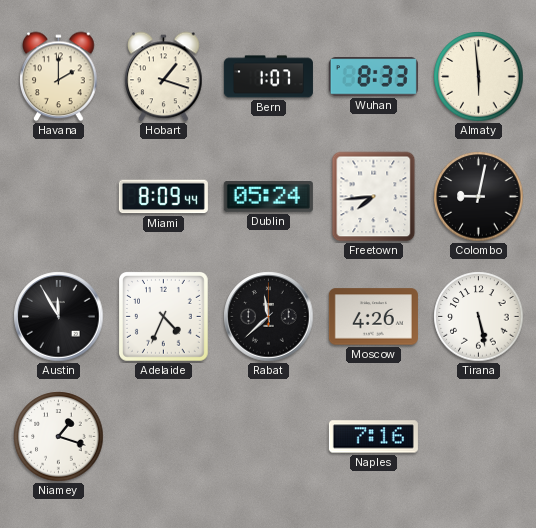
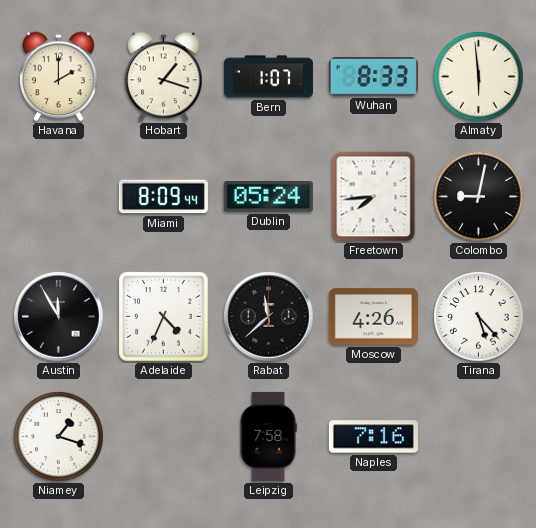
Tirana: 5:28 -> 5:23 (479, 317)
Leipzig: none -> 7:58 (268, 436)
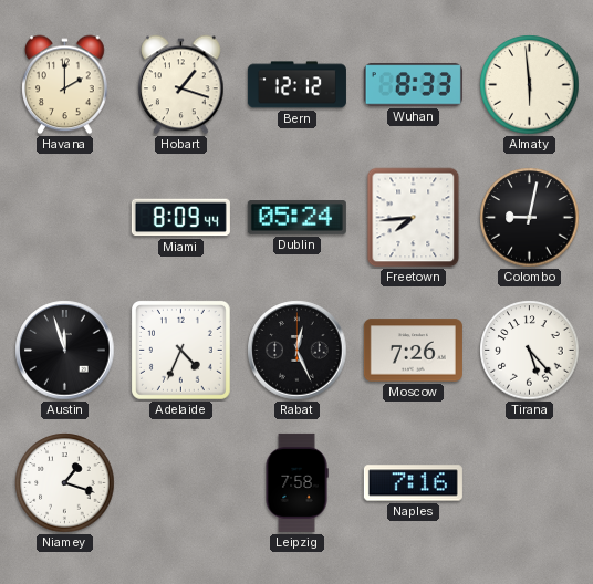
Bern: 1:07 -> 12:12 (296, 85)
Austin: 11:55 -> 11:57 (65, 351)
Rabat: 11:38 -> 12:26 (298, 351)
Moscow: 4:26 -> 7:26 (413, 351)
